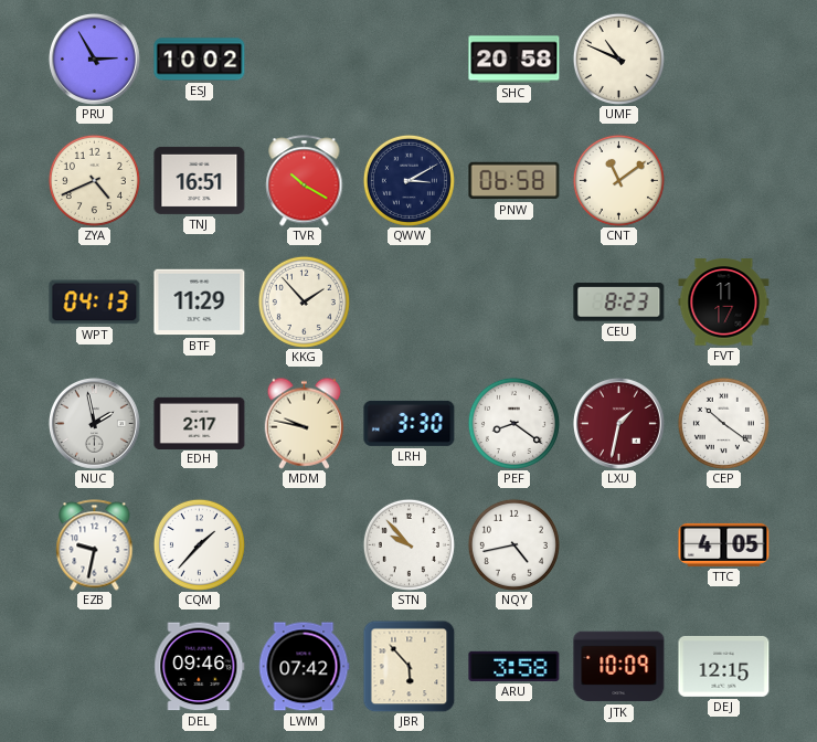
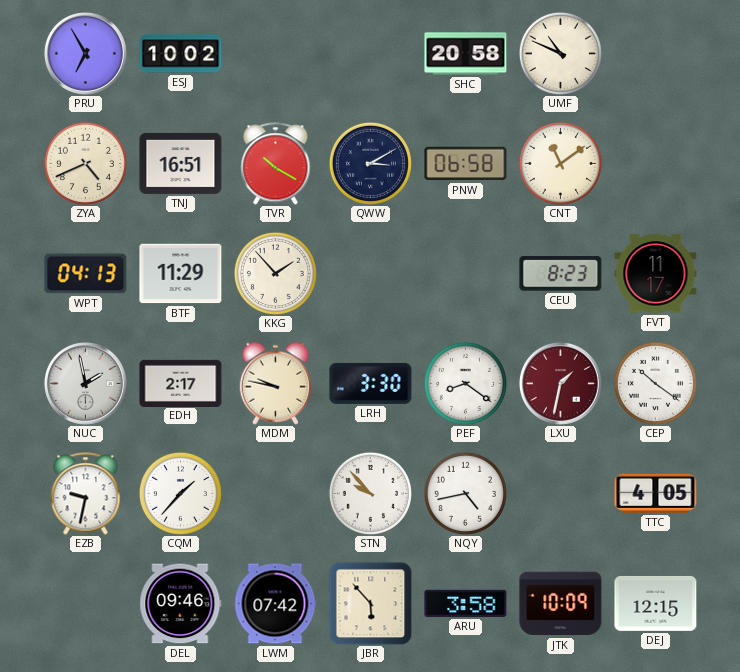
PRU: 2:55 -> 6:55 (85, 53)
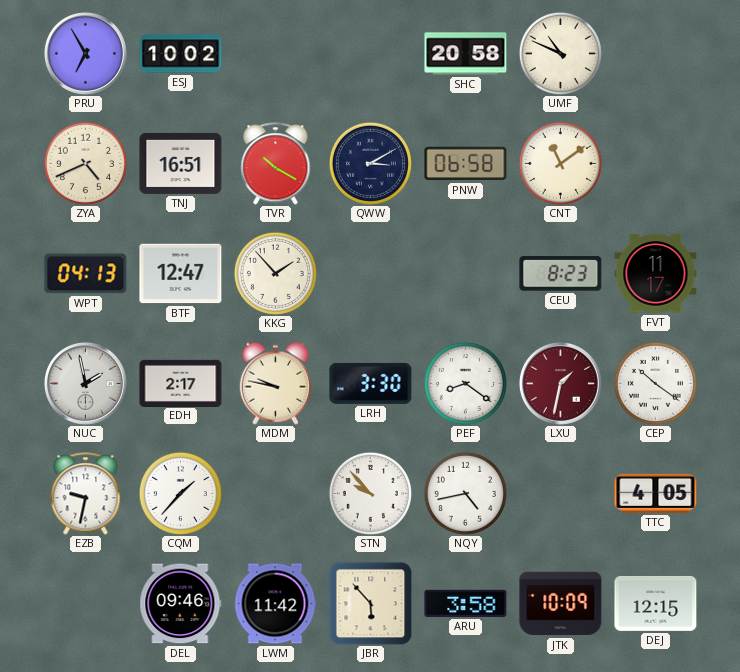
BTF: 11:29 -> 12:47 (181, 274)
LWM: 07:42 -> 11:42 (276, 604)
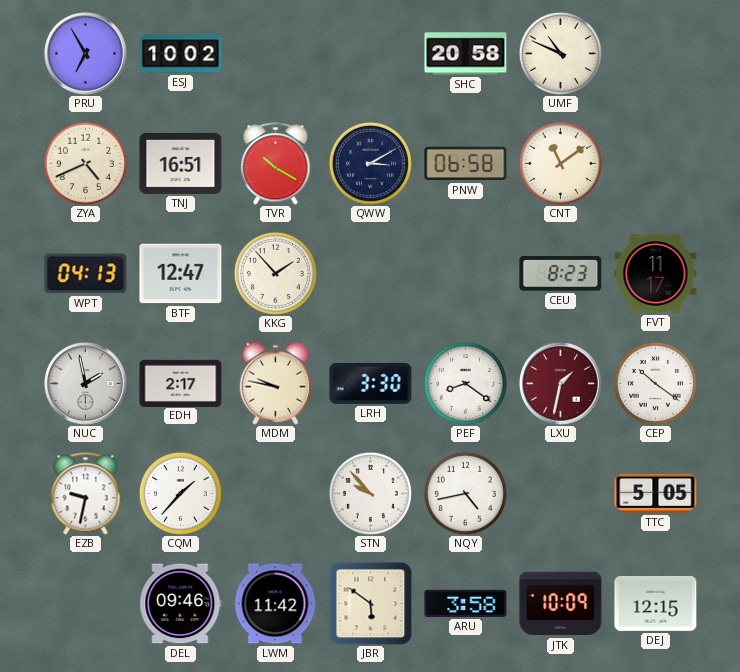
TTC: 4:05 -> 5:05 (656, 493)
JBR: 5:53 -> 5:51 (370, 603)
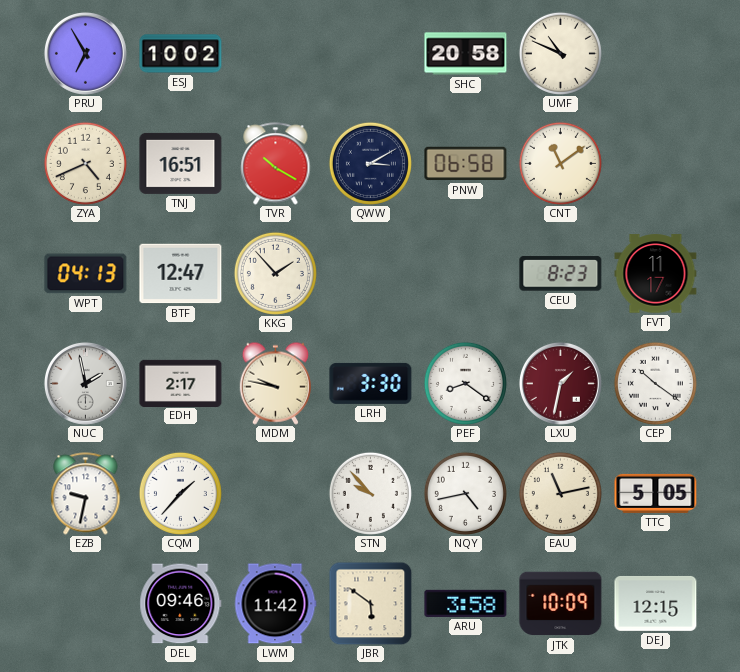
EAU: none -> 11:13 (560, 493)
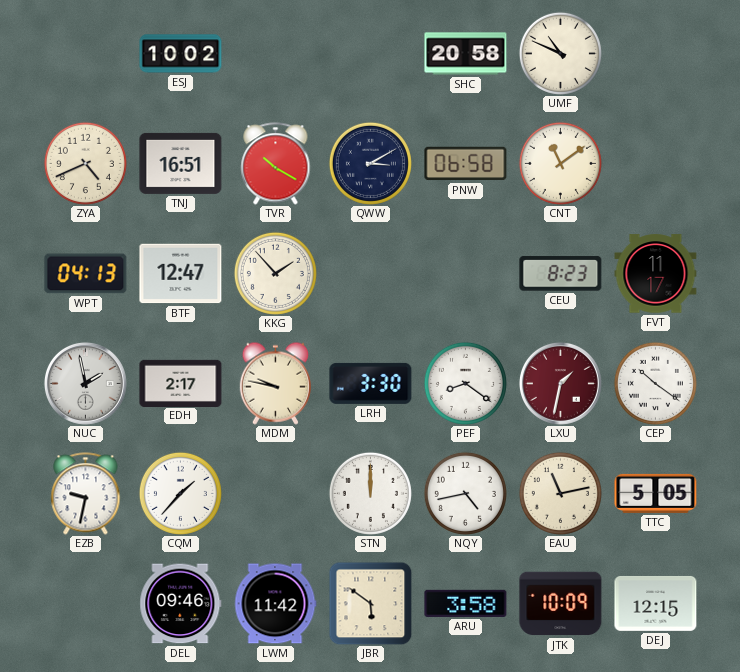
PRU: 6:55 -> none (85, 53)
STN: 9:53 -> 12:00 (370, 493)
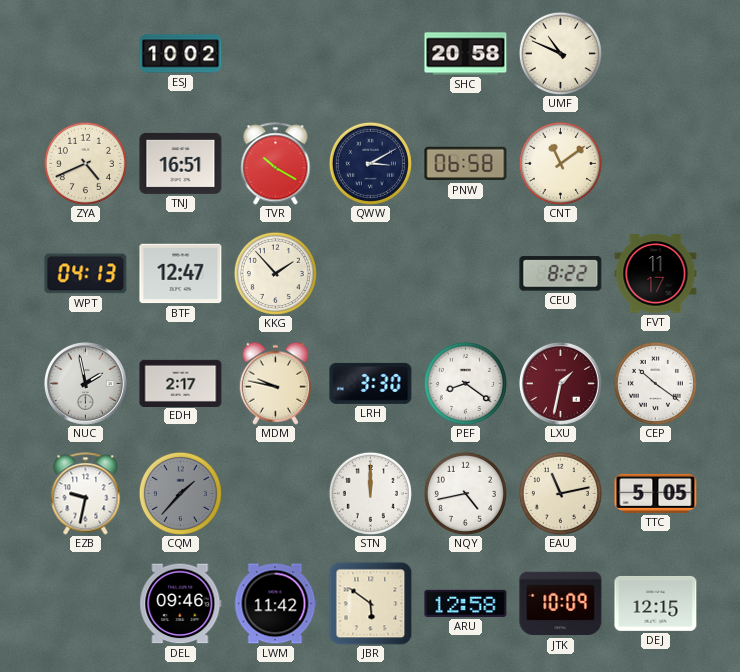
CEU: 8:23 -> 8:22 (561, 274)
CQM dial: white -> grey (180, 493)
ARU: 3:58 -> 12:58 (466, 603)
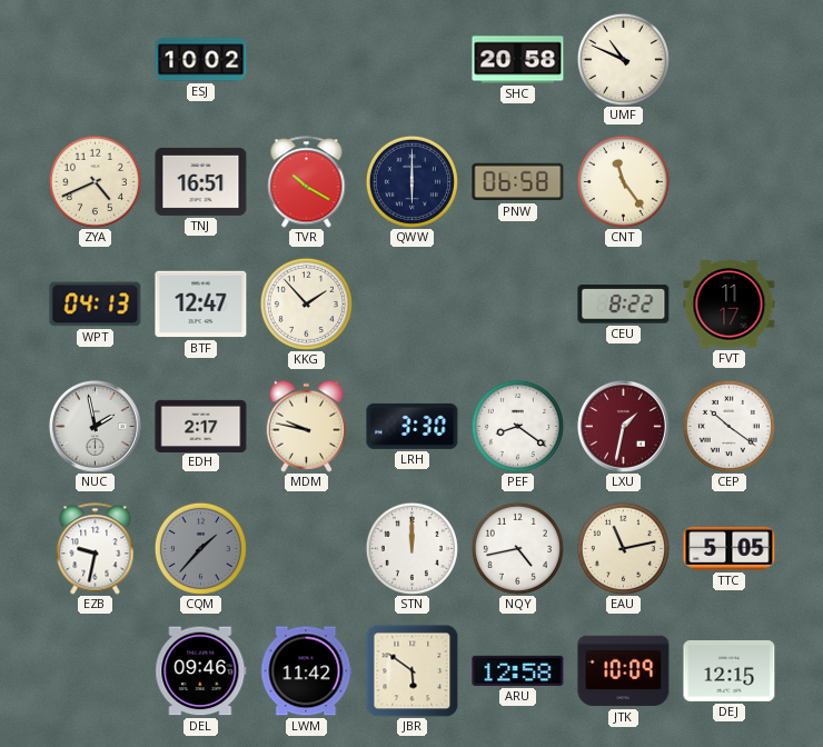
QWW: 3:10 -> 6:00 (411, 181)
CNT: 11:09 -> 11:24 (623, 181)
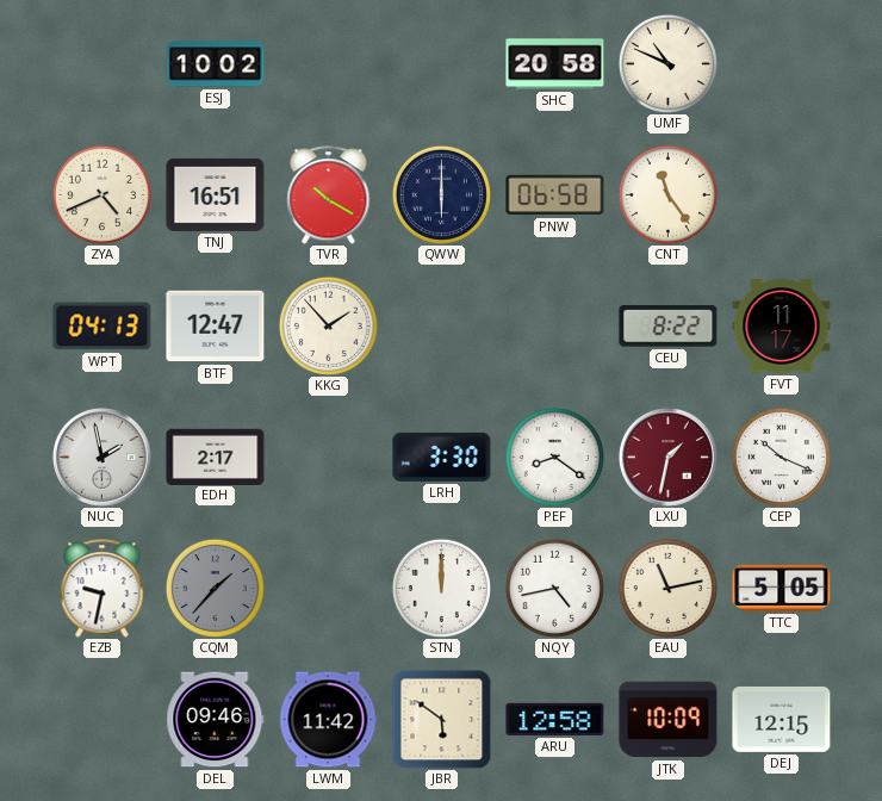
MDM: 9:47 -> none (306, 426)
CEP: 10:21 -> 10:19 (781, 457)
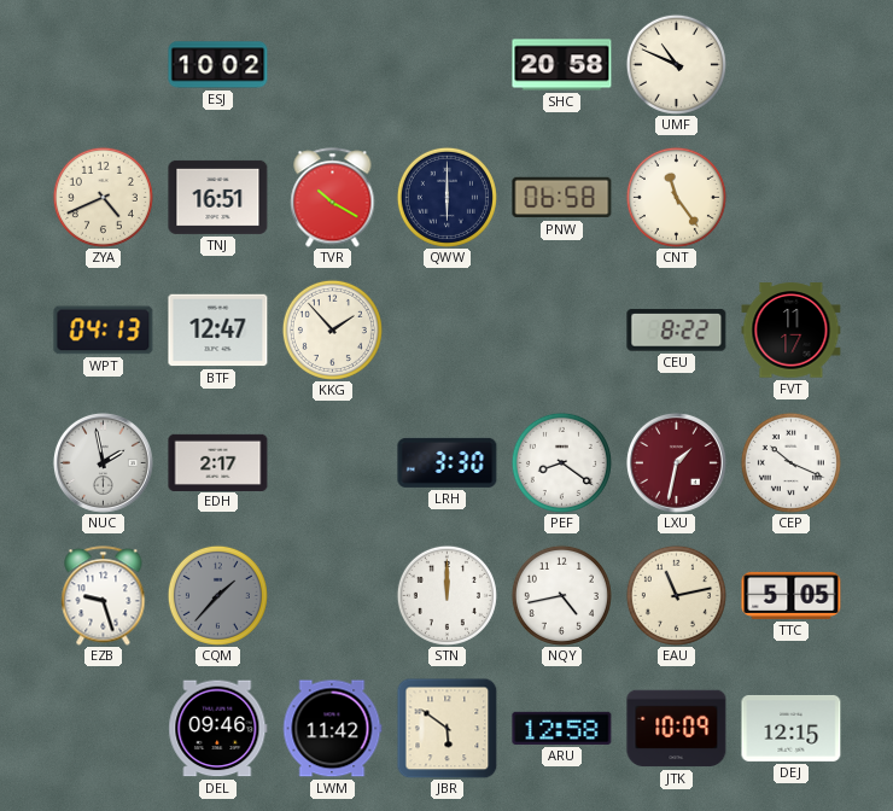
EZB: 9:32 -> 9:27 (104, 596)
